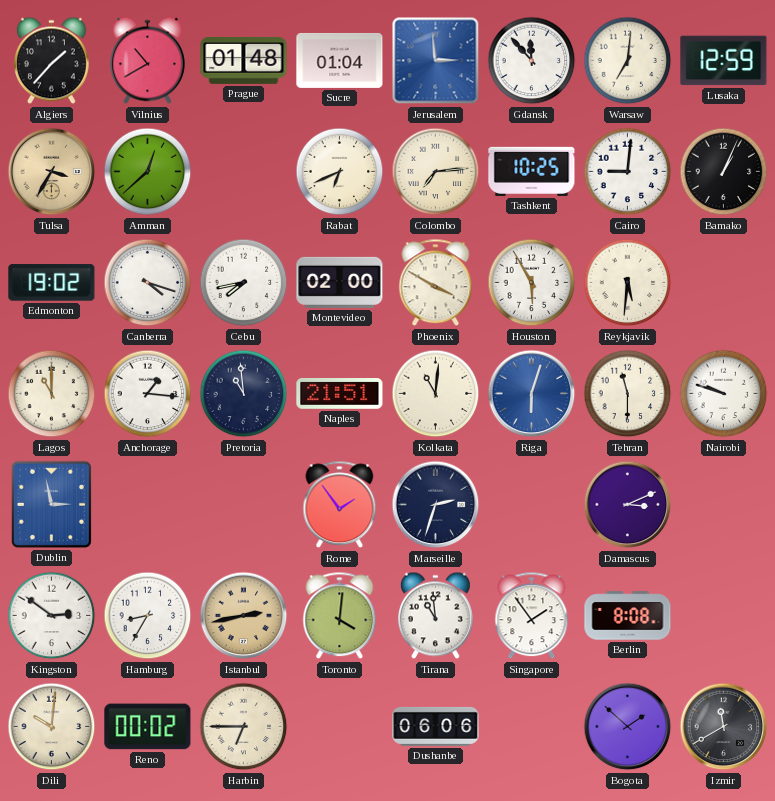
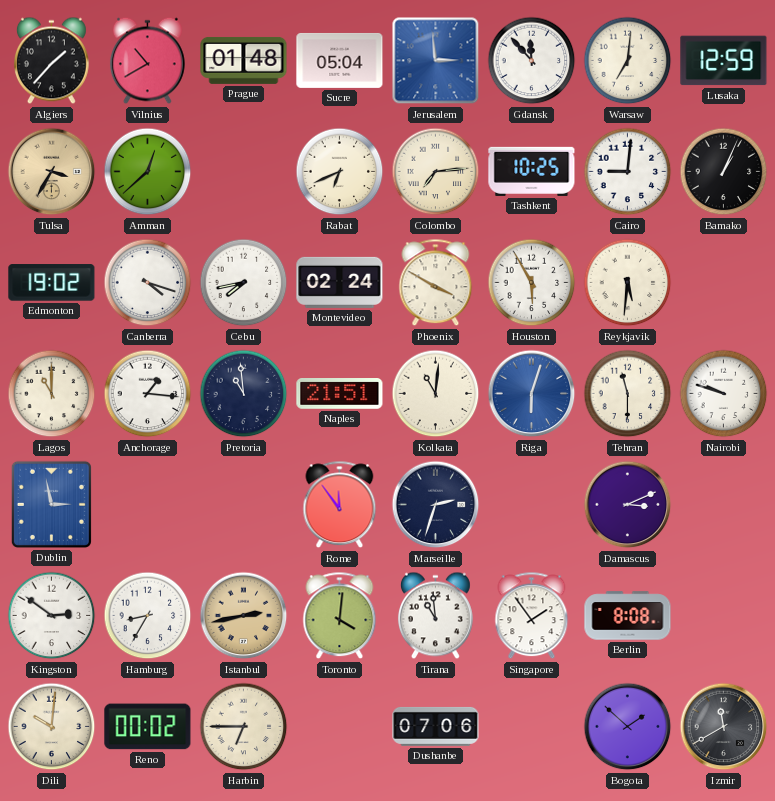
Sucre: 01:04 -> 05:04 (340, 60)
Montevideo: 02:00 -> 02:24 (340, 282)
Rome: 1:54 -> 11:54 (340, 505)
Dushanbe: 06:06 -> 07:06 (436, 726)
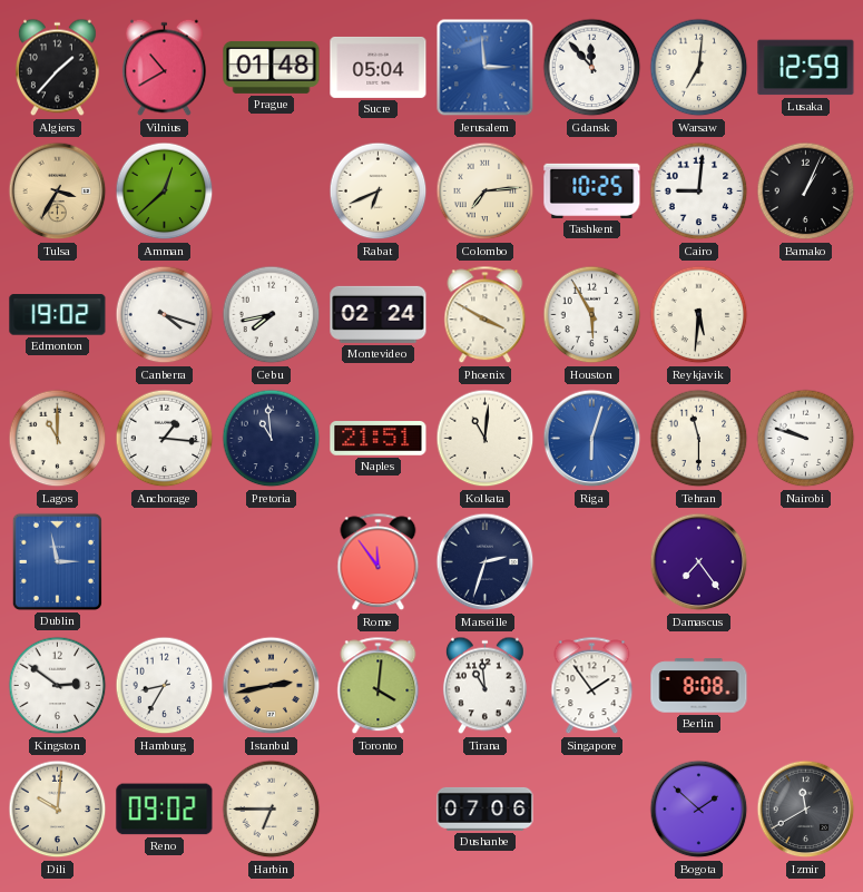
Damascus: 3:11 -> 7:24 (699, 562)
Reno: 00:02 -> 09:02 (165, 810)
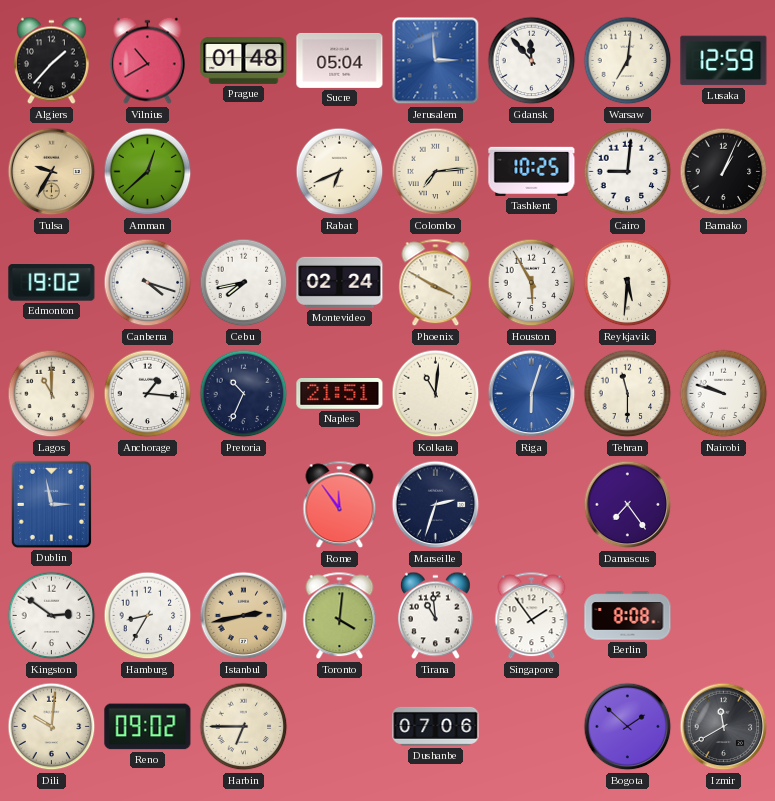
Tulsa: 3:35 -> 9:35 (52, 172)
Pretoria: 10:59 -> 10:34 (244, 394)
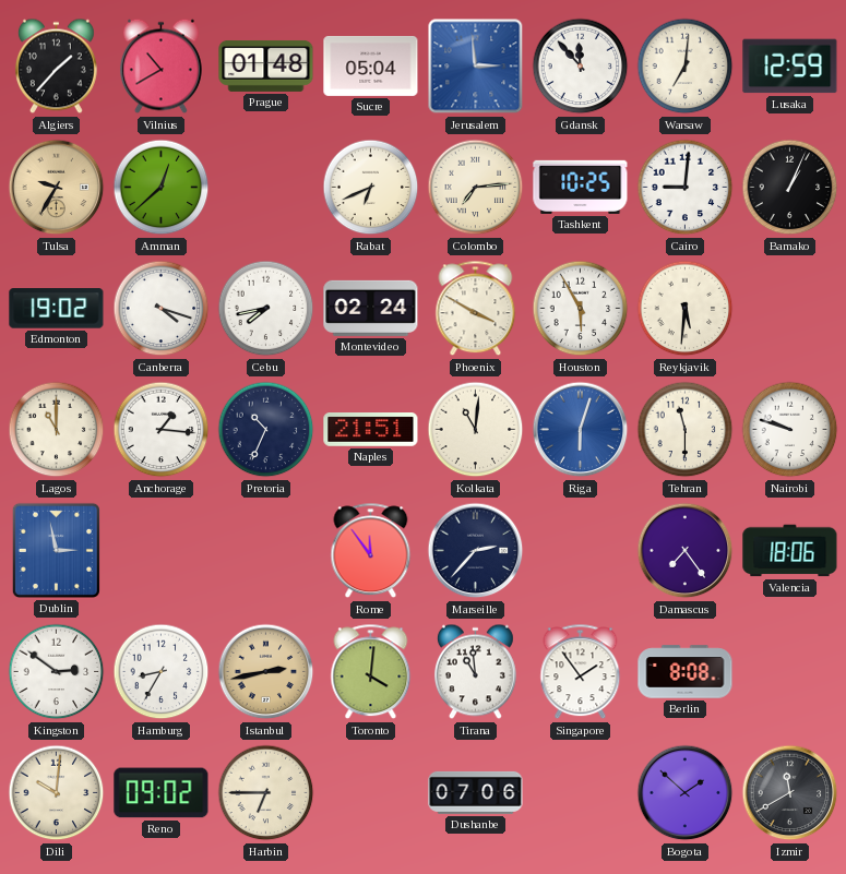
Marseille: 2:33 -> 2:37 (476, 551)
Valencia: none -> 18:06 (790, 551)
